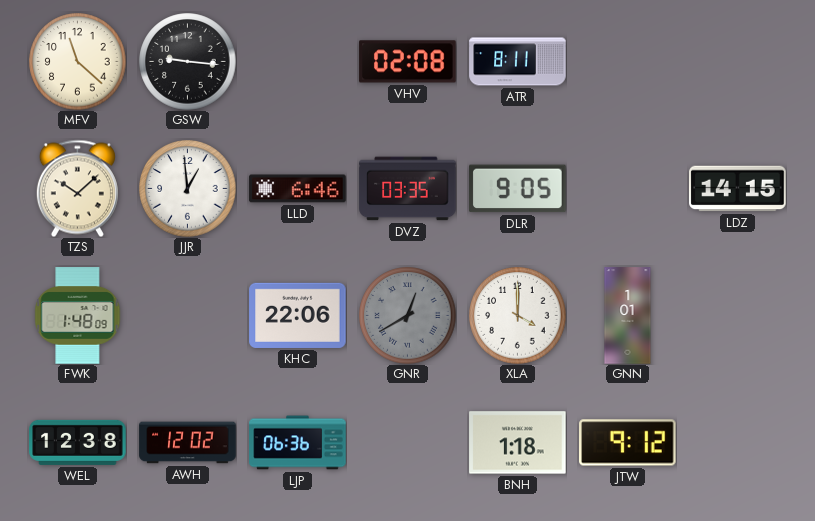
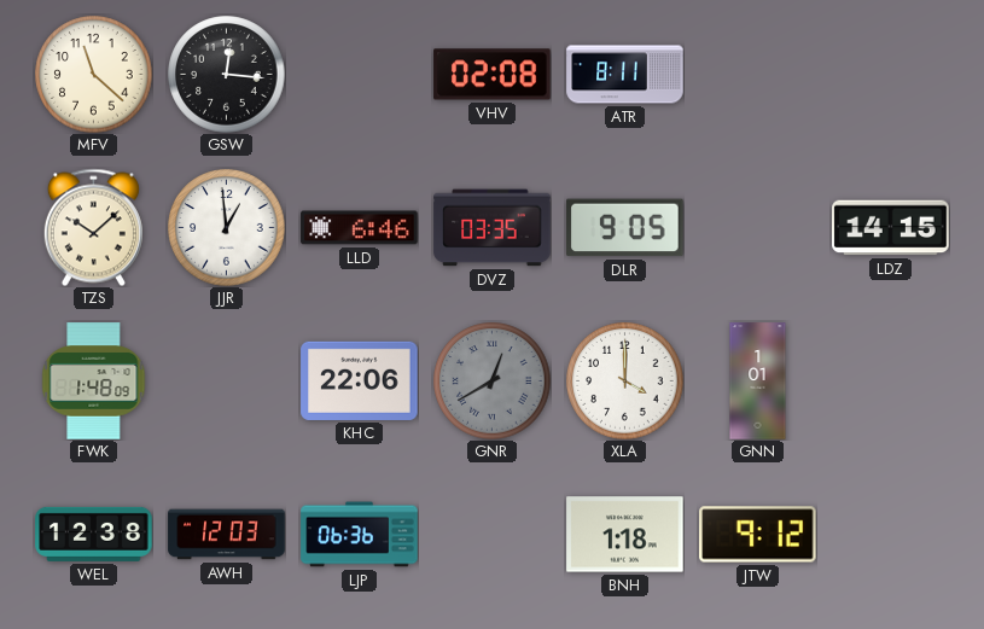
GSW: 9:16 -> 12:16 (227, 75)
AWH: 12:02 -> 12:03 (227, 535)
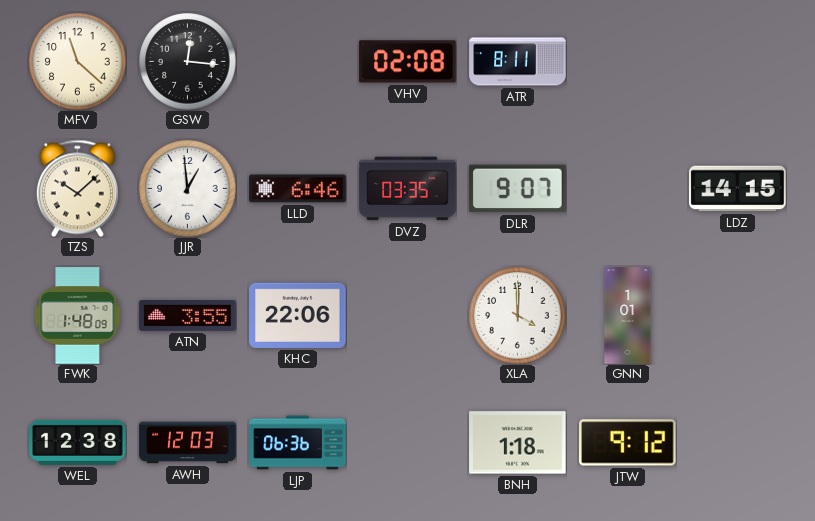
DLR: 9:05 -> 9:07 (518, 189)
ATN: none -> 3:55 (188, 316)
GNR: 12:40 -> none (493, 382)
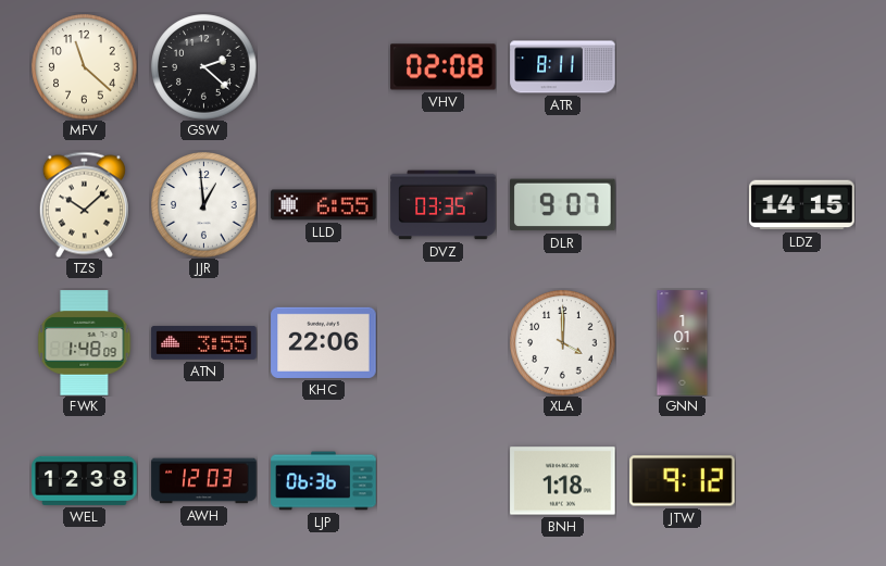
GSW: 12:16 -> 2:22 (204, 67)
LLD: 6:46 -> 6:55 (324, 205)
